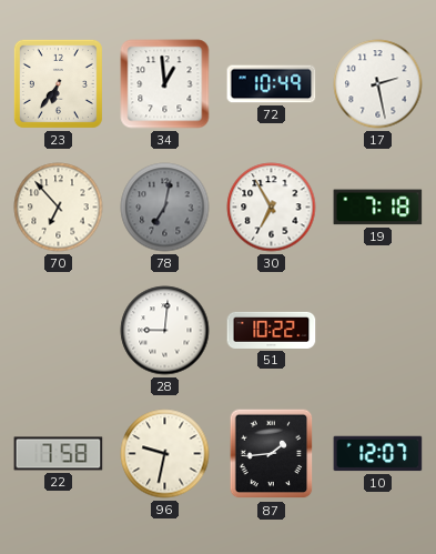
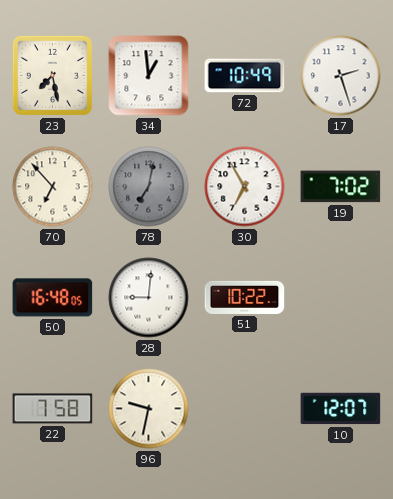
23: 6:36 -> 7:28 (52, 75)
17: 2:28 -> 2:27 (341, 76)
19: 7:18 -> 7:02 (341, 187)
50: none -> 16:48 (53, 298)
87: 1:44 -> none (272, 454)
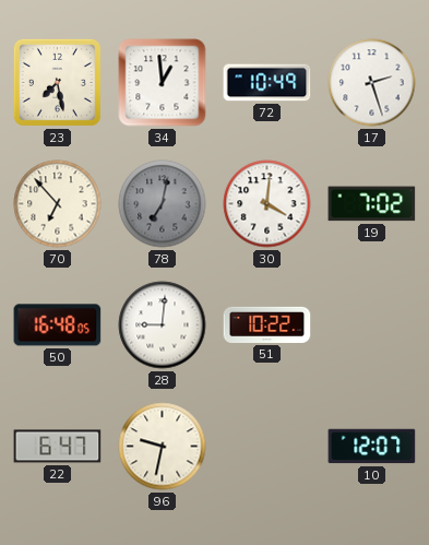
30: 6:55 -> 4:01 (267, 204)
22: 7:58 -> 6:47 (58, 447)
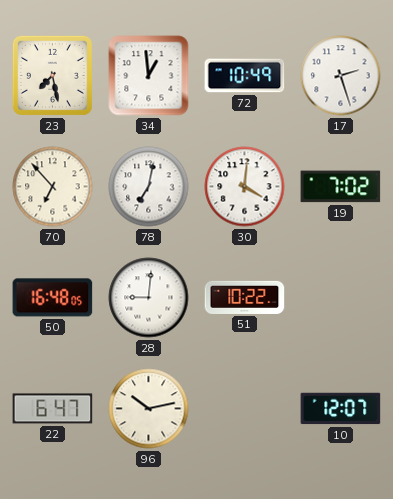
78 dial: grey -> white (149, 187)
96: 9:32 -> 10:13 (149, 409)
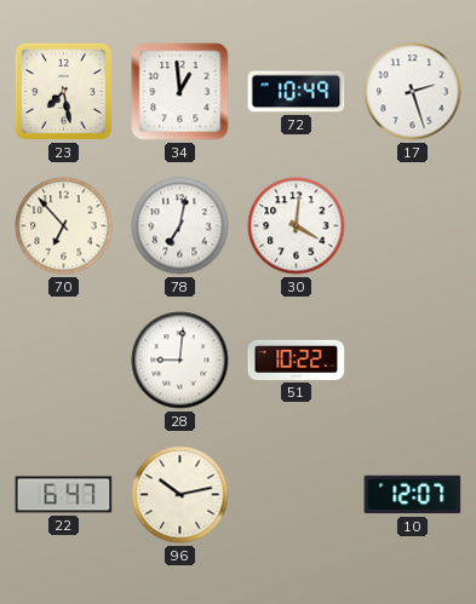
19: 7:02 -> none (341, 187)
50: 16:48 -> none (53, 298)
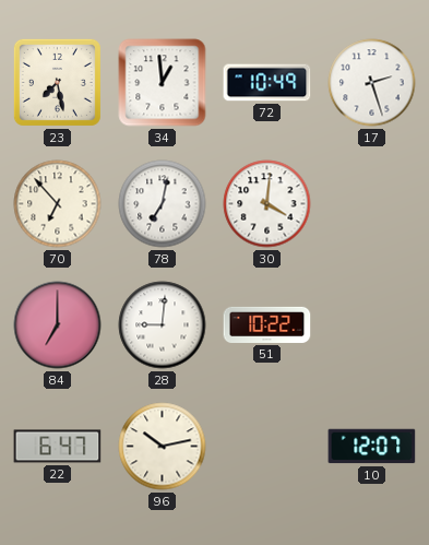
84: none -> 7:00 (58, 325)
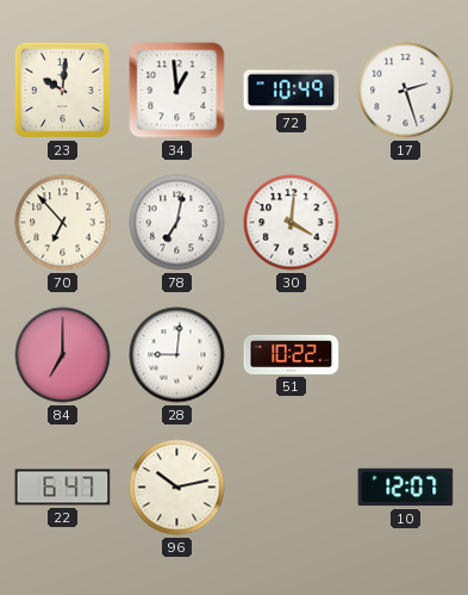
23: 7:28 -> 10:01 (62, 89)
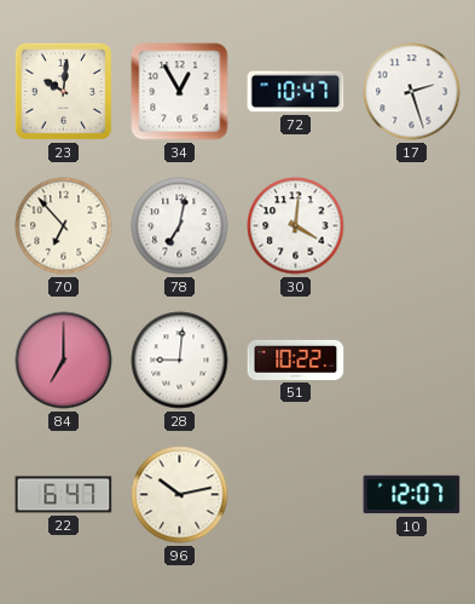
34: 12:59 -> 12:55 (180, 92)
72: 10:49 -> 10:47 (296, 92)
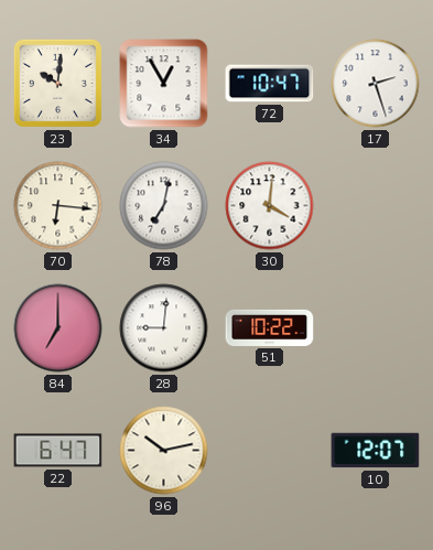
70: 6:53 -> 6:16 (58, 206)
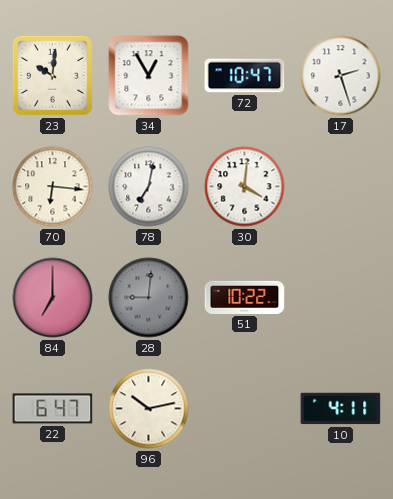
28 dial: white -> grey (149, 298)
10: 12:07 -> 4:11 (341, 409)
